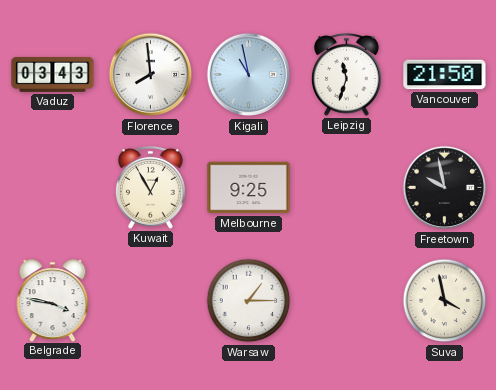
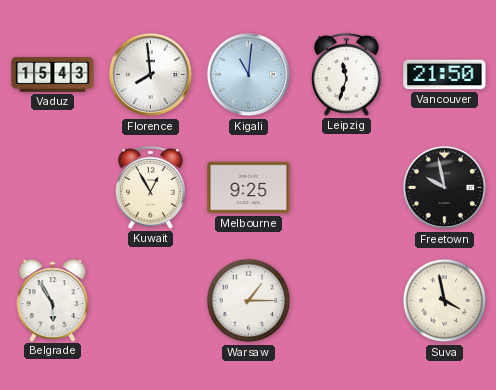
Vaduz: 03:43 -> 15:43 (53, 74)
Kigali: 10:58 -> 11:01 (249, 75)
Belgrade: 3:47 -> 5:55 (53, 300)
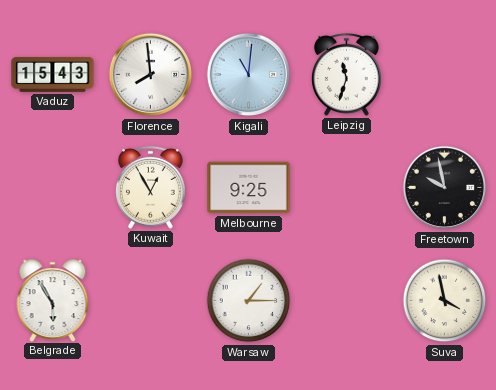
Vancouver: 21:50 -> none (445, 75)
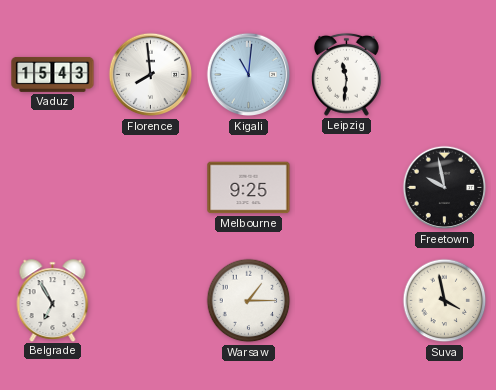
Leipzig: 11:33 -> 11:31 (346, 74)
Kuwait: 12:55 -> none (150, 187)
Belgrade: 5:55 -> 6:55 (53, 300)
